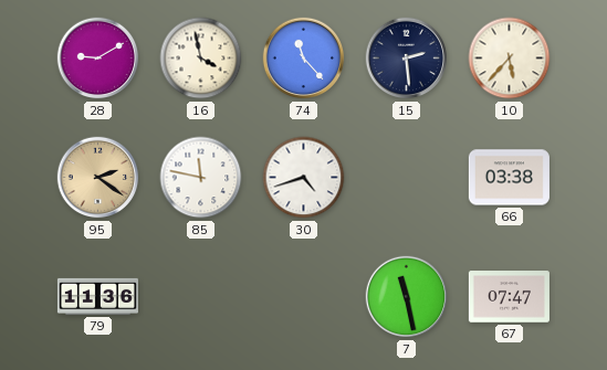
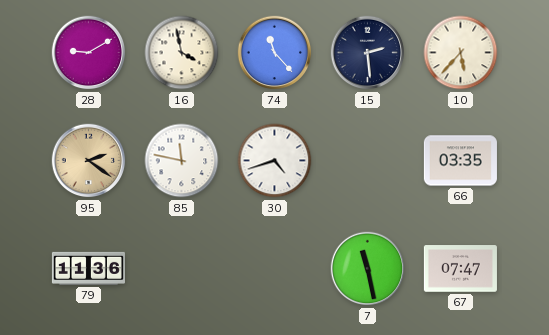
66: 03:38 -> 03:35 (460, 161)
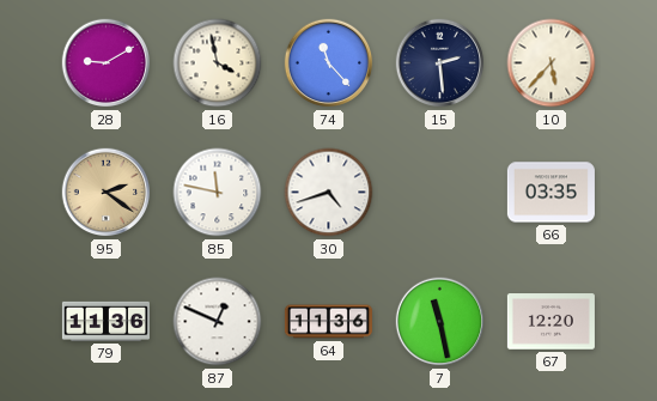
87: none -> 12:49 (218, 322)
64: none -> 11:36 (328, 322)
67: 07:47 -> 12:20 (550, 322)
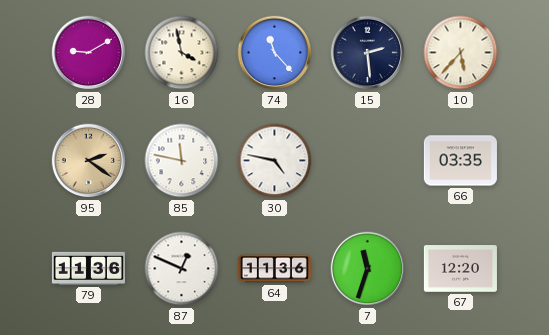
30: 4:42 -> 4:47 (275, 161)
7: 11:28 -> 11:33 (368, 269)
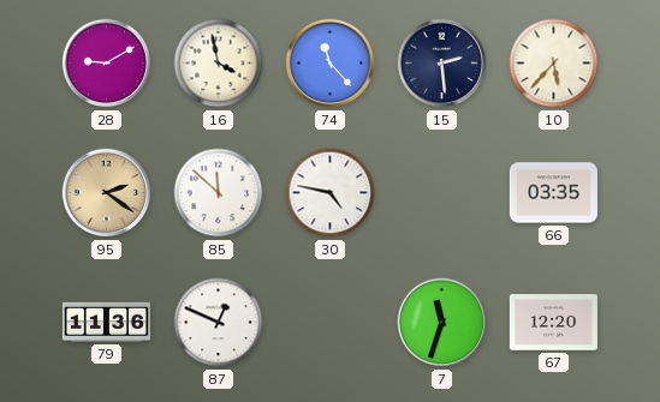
85: 11:47 -> 11:52 (219, 193)
64: 11:36 -> none (274, 269)
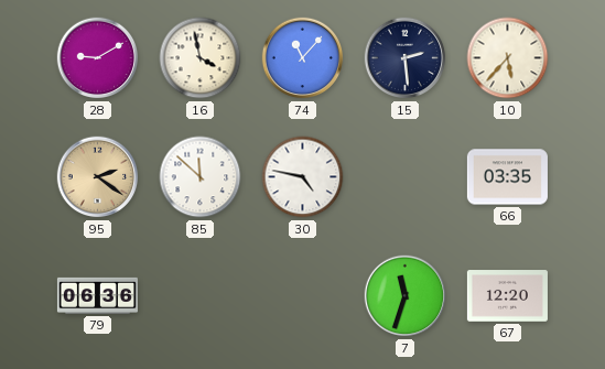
74: 11:23 -> 11:07 (303, 58)
79: 11:36 -> 06:36 (97, 295)
87: 12:49 -> none (219, 323)
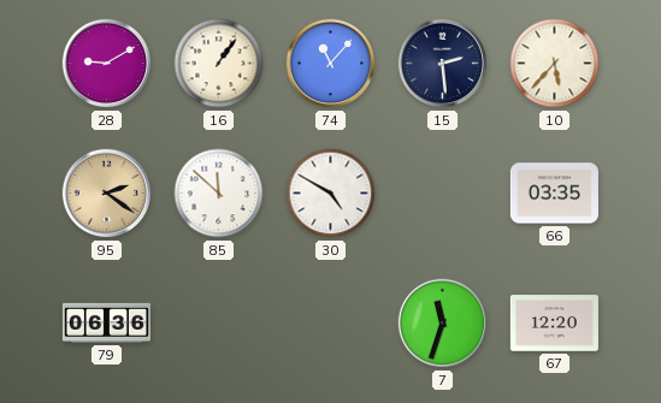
16: 3:58 -> 1:06 (219, 64)
30: 4:47 -> 4:50 (331, 194)
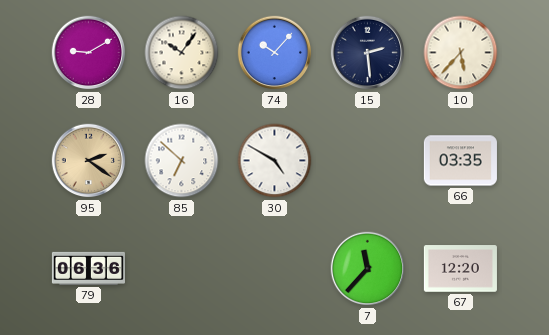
16: 1:06 -> 10:06 (182, 53)
74: 11:07 -> 10:07 (275, 53)
85: 11:52 -> 6:52 (182, 161)
7: 11:33 -> 11:37 (368, 269)
